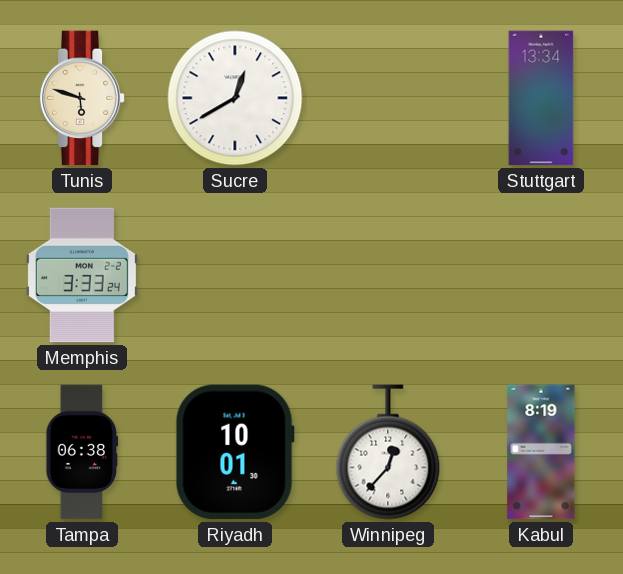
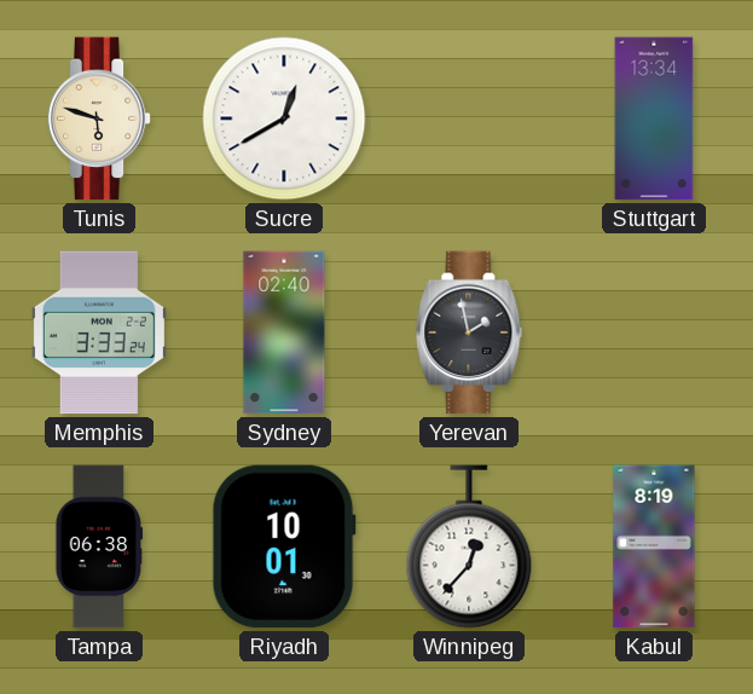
Sydney: none -> 02:40 (284, 332)
Yerevan: none -> 1:58 (469, 332)
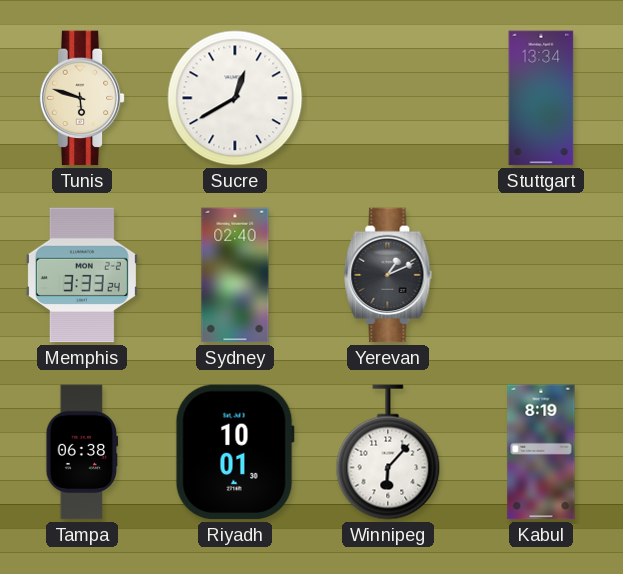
Yerevan: 1:58 -> 1:11 (388, 275)
Winnipeg: 12:37 -> 6:07 (388, 452)
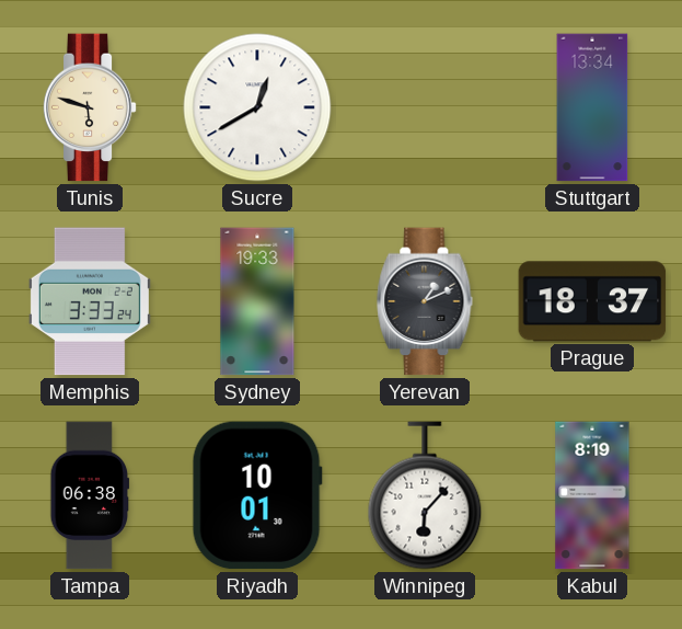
Sydney: 02:40 -> 19:33 (257, 301)
Prague: none -> 18:37 (592, 301)
